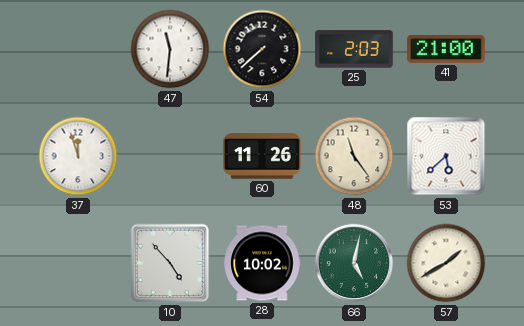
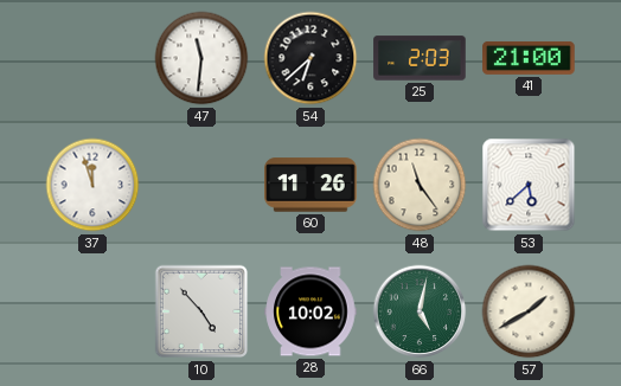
54: 7:38 -> 6:38 (310, 58)
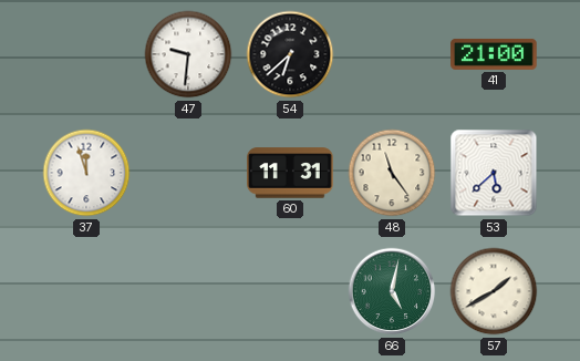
47: 11:31 -> 9:31 (188, 54)
25: 2:03 -> none (420, 58)
60: 11:26 -> 11:31 (290, 173)
10: 4:53 -> none (201, 311)
28: 10:02 -> none (310, 311)
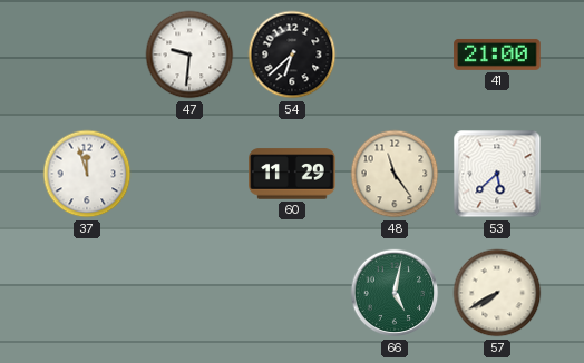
60: 11:31 -> 11:29 (292, 174)
57: 1:40 -> 7:40 (497, 293)
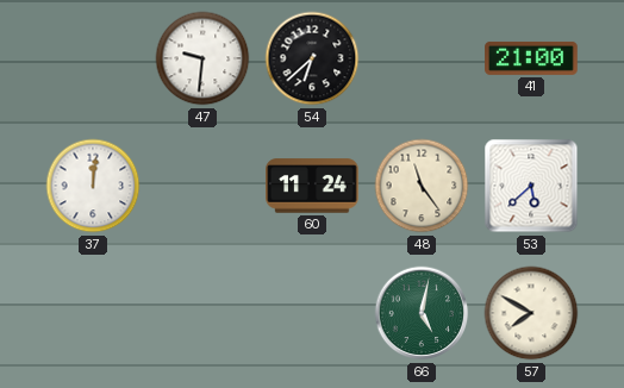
37: 11:57 -> 12:01 (93, 186)
60: 11:29 -> 11:24 (312, 186)
57: 7:40 -> 7:50 (531, 313)
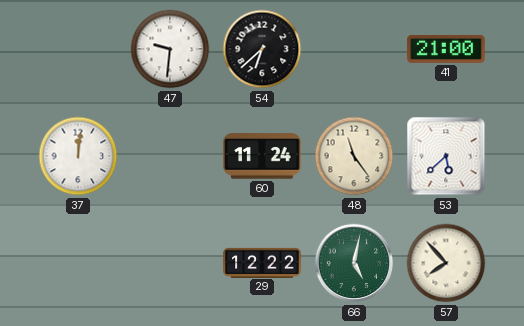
29: none -> 12:22 (262, 262)
57: 7:50 -> 7:53 (446, 263)
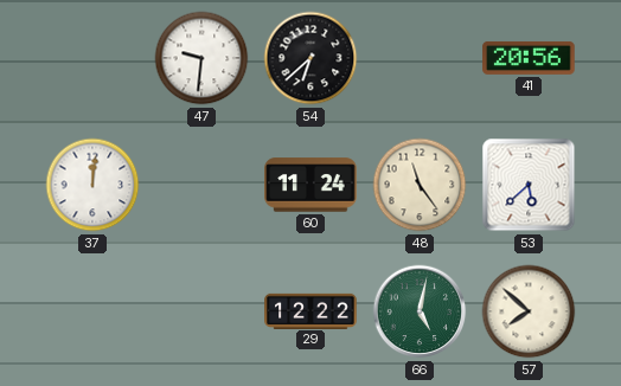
41: 21:00 -> 20:56 (529, 58)
57: 7:53 -> 7:52 (529, 311)
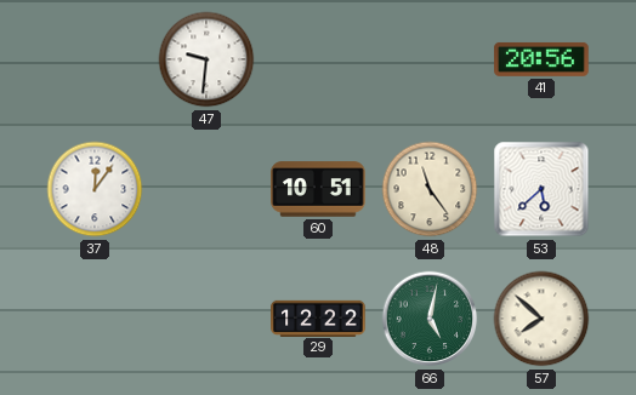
54: 6:38 -> none (310, 58)
37: 12:01 -> 12:06 (95, 189)
60: 11:24 -> 10:51 (318, 189)
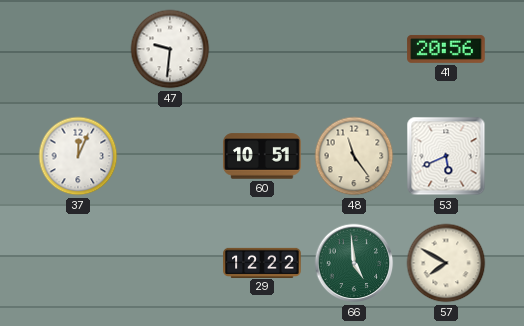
37: 12:06 -> 12:04 (78, 156)
53: 5:38 -> 5:41 (446, 156)
66: 5:02 -> 4:59 (354, 263)
57: 7:52 -> 7:50 (446, 263)
